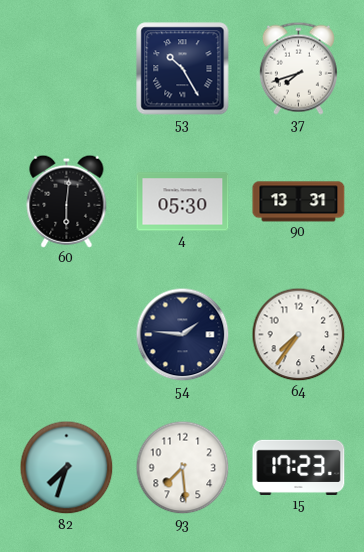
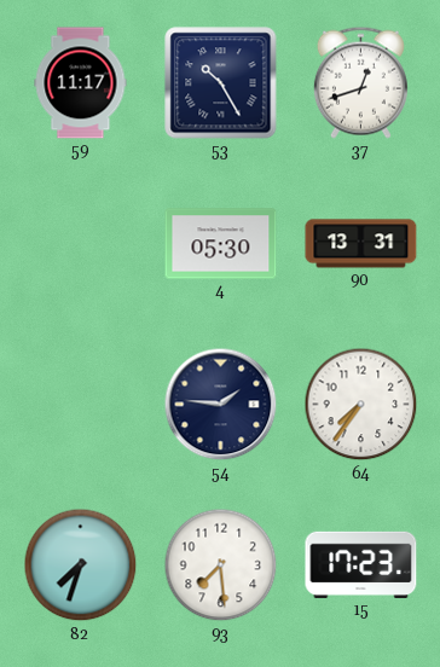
59: none -> 11:17 (81, 83)
37: 7:42 -> 12:42 (360, 82)
60: 6:01 -> none (67, 201)
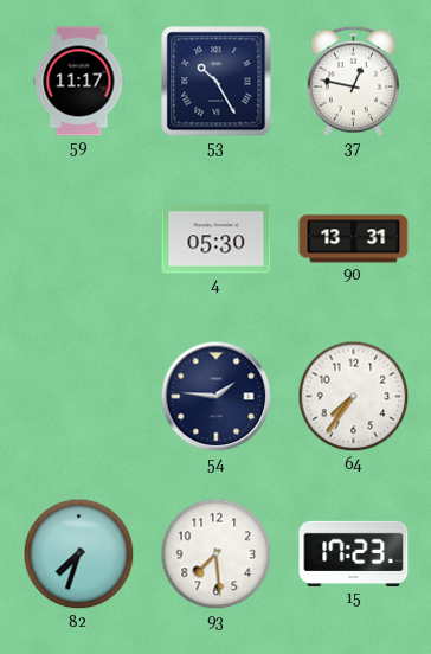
37: 12:42 -> 12:47 (353, 81)
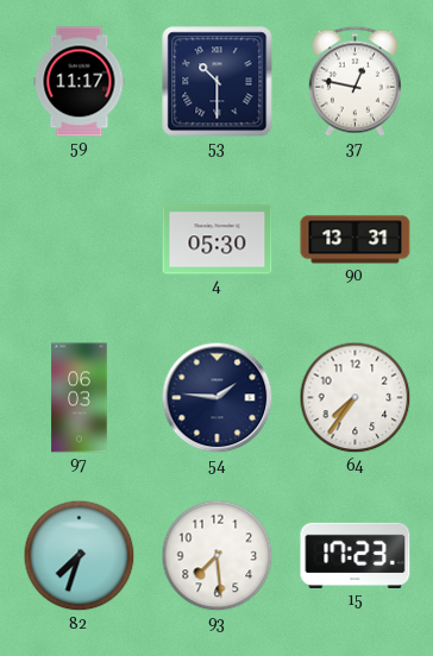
53: 10:25 -> 10:30 (218, 82)
97: none -> 06:03 (80, 398)
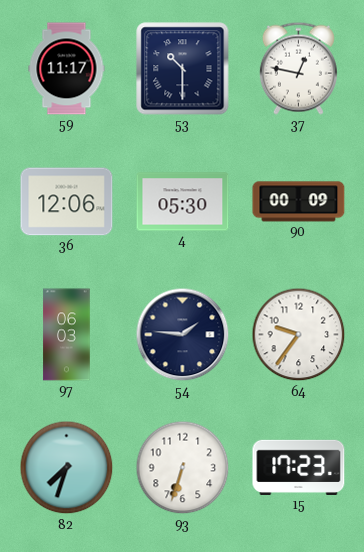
36: none -> 12:06 (67, 202)
90: 13:31 -> 00:09 (299, 202)
64: 7:36 -> 9:36 (299, 335)
93: 7:29 -> 6:33 (183, 468)
